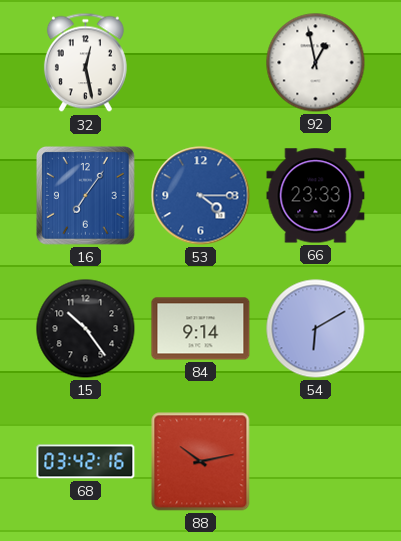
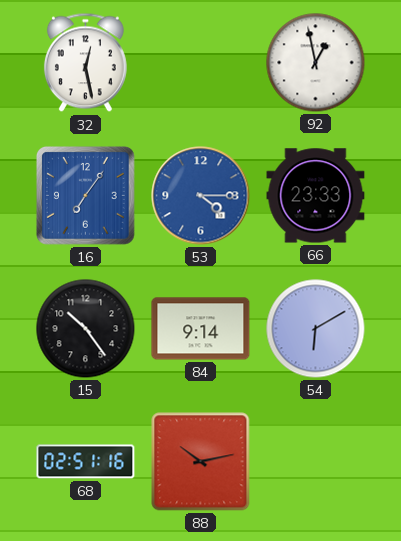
68: 03:42 -> 02:51 (86, 462)
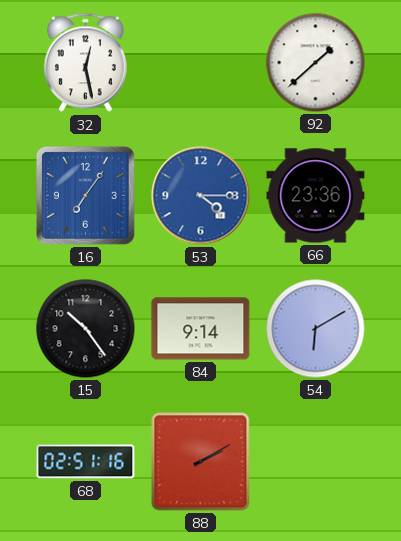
92: 12:58 -> 1:38 (316, 63)
66: 23:33 -> 23:36 (316, 196)
88: 10:13 -> 2:10 (201, 462)
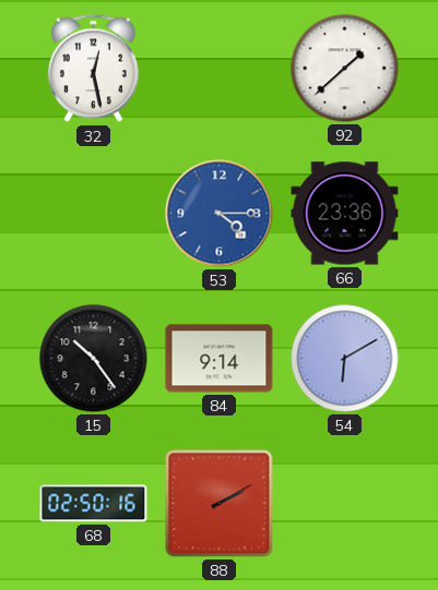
16: 7:06 -> none (85, 195)
68: 02:51 -> 02:50 (94, 504)
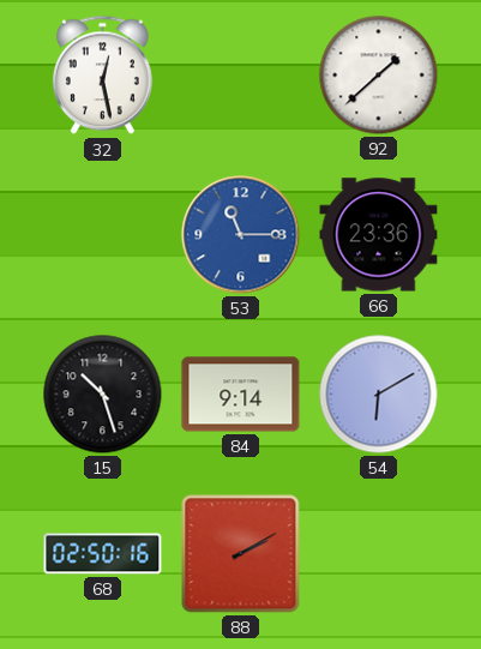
53: 4:15 -> 11:15 (241, 235)
15: 10:24 -> 10:27 (103, 395)
